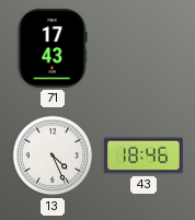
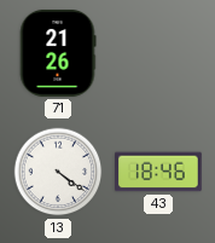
71: 17:43 -> 21:26 (58, 53)
13: 4:26 -> 4:21 (58, 172)
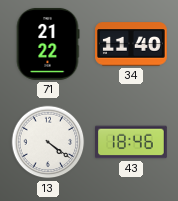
71: 21:26 -> 21:22 (48, 44)
34: none -> 11:40 (132, 44)
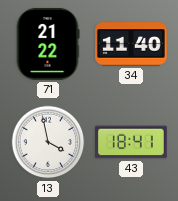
13: 4:21 -> 3:58 (48, 142)
43: 18:46 -> 18:41 (132, 142)
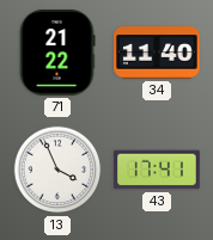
13: 3:58 -> 3:56 (57, 170)
43: 18:41 -> 17:41 (158, 170)
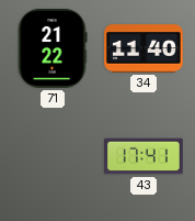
13: 3:56 -> none (57, 170)
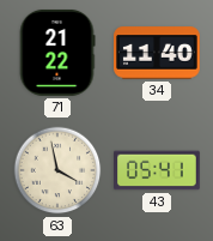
63: none -> 3:58 (57, 170)
43: 17:41 -> 05:41 (158, 170)
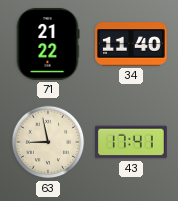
63: 3:58 -> 8:58 (48, 142)
43: 05:41 -> 17:41 (132, 142)
